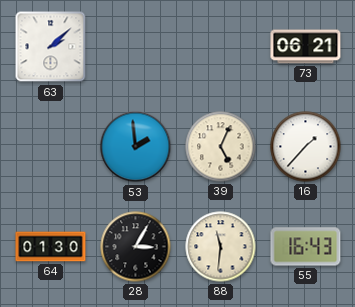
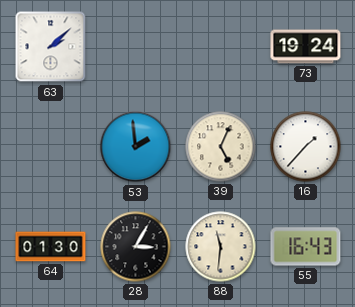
73: 06:21 -> 19:24 (306, 47)
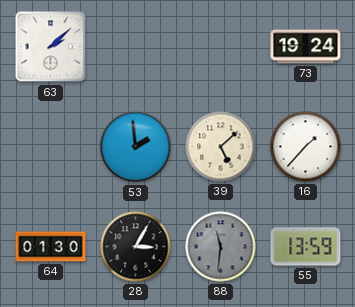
39: 5:04 -> 5:08 (221, 147)
88 dial: cream -> grey (221, 247)
55: 16:43 -> 13:59 (306, 247)
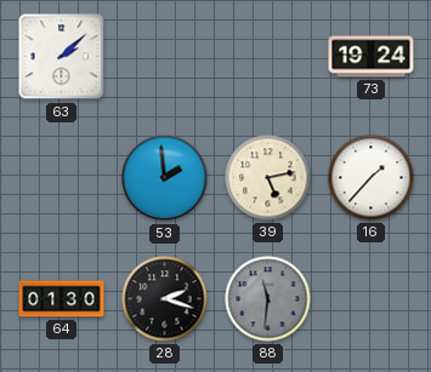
39: 5:08 -> 5:13 (268, 178)
28: 3:05 -> 2:18 (165, 299)
55: 13:59 -> none (306, 247)
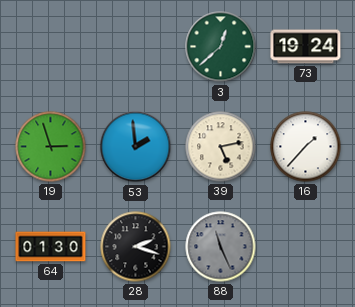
63: 2:08 -> none (62, 57)
3: none -> 12:38 (221, 47)
19: none -> 2:57 (51, 147)
88: 11:31 -> 11:26 (221, 247)
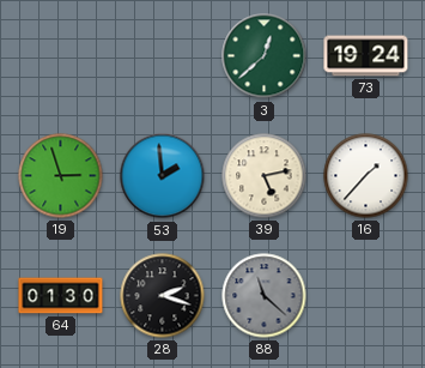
88: 11:26 -> 11:22 (265, 296)
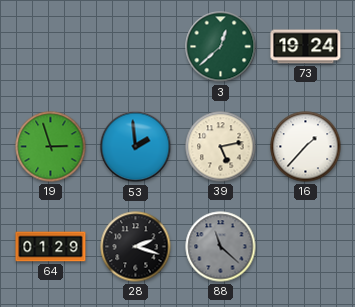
64: 01:30 -> 01:29 (51, 247)
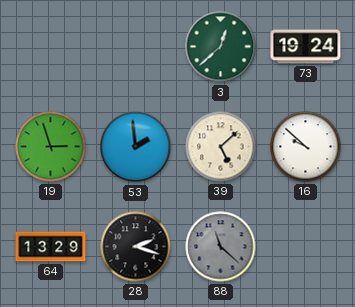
39: 5:13 -> 5:08 (221, 147)
16: 1:37 -> 9:52 (306, 147)
64: 01:29 -> 13:29 (51, 247)
